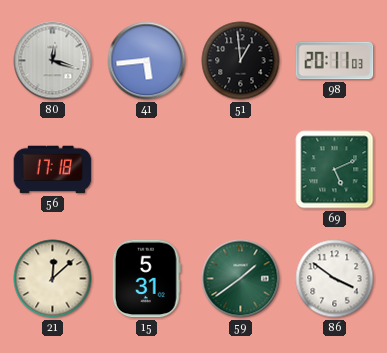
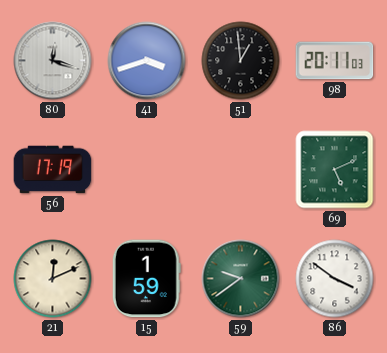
41: 5:44 -> 3:42 (147, 61)
56: 17:18 -> 17:19 (53, 170)
21: 12:08 -> 12:11 (53, 279)
15: 5:31 -> 1:59 (146, 279)
59: 1:39 -> 9:39 (241, 279)
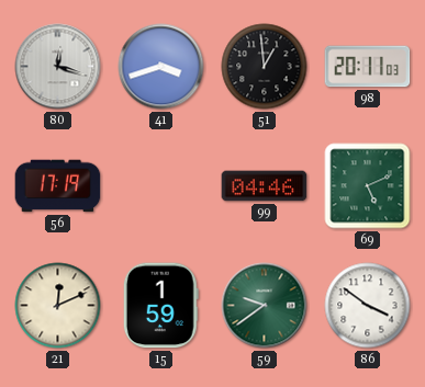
99: none -> 04:46 (265, 186)
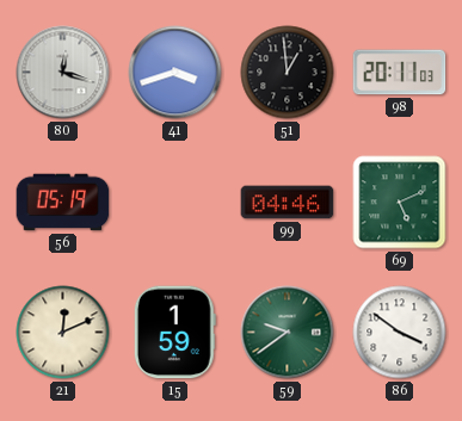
56: 17:19 -> 05:19 (63, 203)
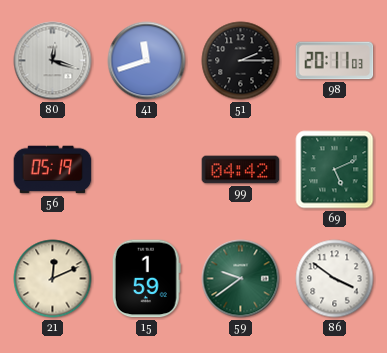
41: 3:42 -> 11:42 (147, 61)
51: 12:59 -> 2:15 (241, 61)
99: 04:46 -> 04:42 (241, 170)
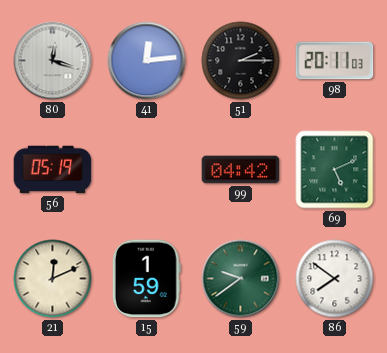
41: 11:42 -> 12:14 (147, 61)
86: 3:51 -> 7:51 (335, 279)
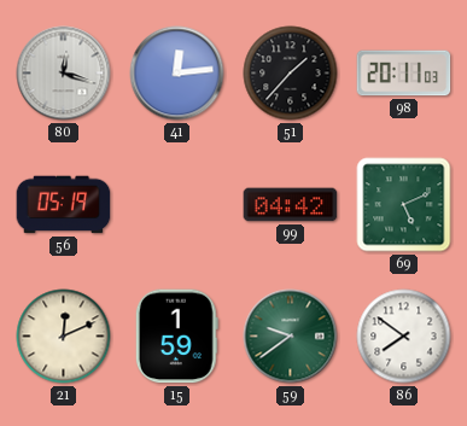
51: 2:15 -> 1:37 (291, 74)
